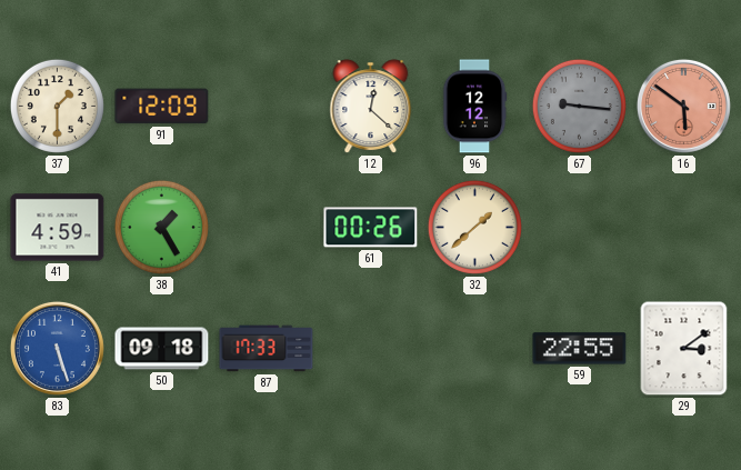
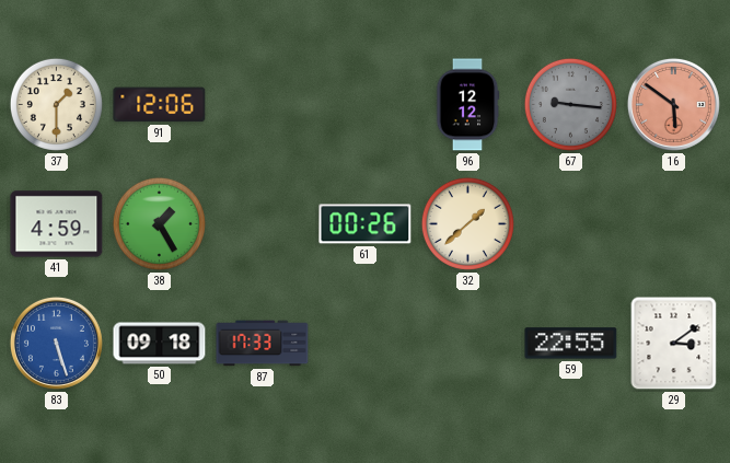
91: 12:09 -> 12:06 (160, 105)
12: 12:22 -> none (371, 107)
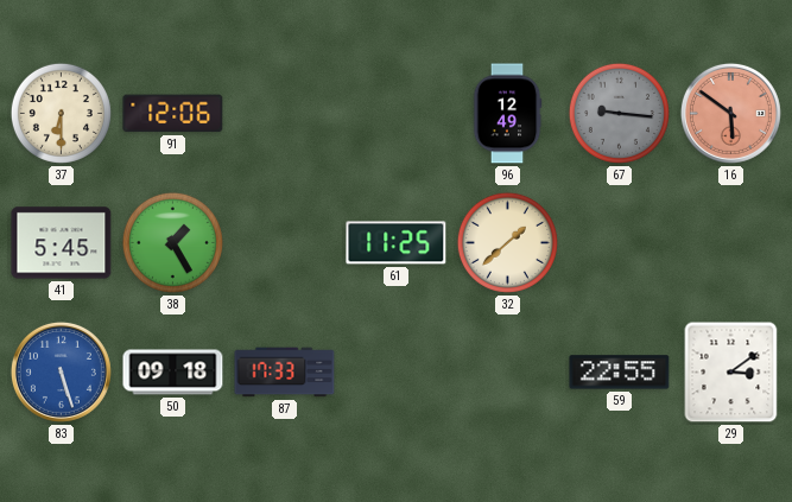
37: 1:30 -> 6:30 (61, 113)
96: 12:12 -> 12:49 (507, 114)
41: 4:59 -> 5:45 (62, 243)
61: 00:26 -> 11:25 (397, 243)
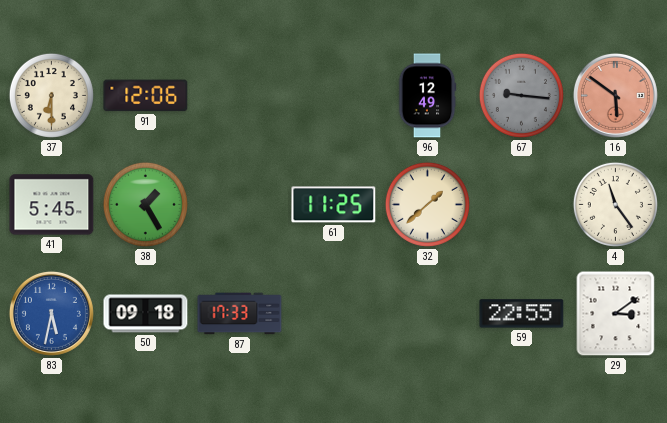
4: none -> 11:24 (615, 204)
83: 5:27 -> 5:32 (51, 313)
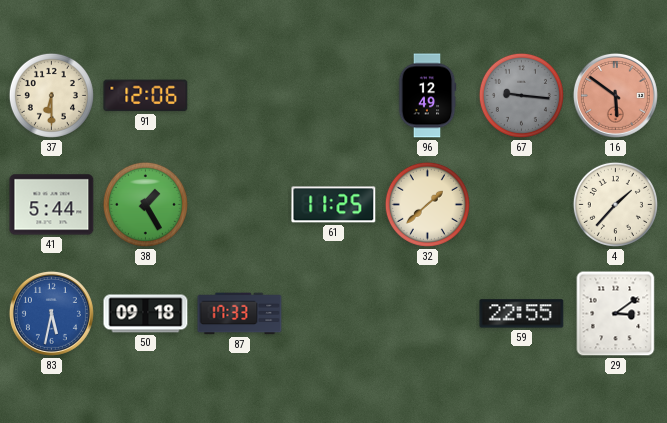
41: 5:45 -> 5:44 (52, 205)
4: 11:24 -> 1:37 (615, 204)
